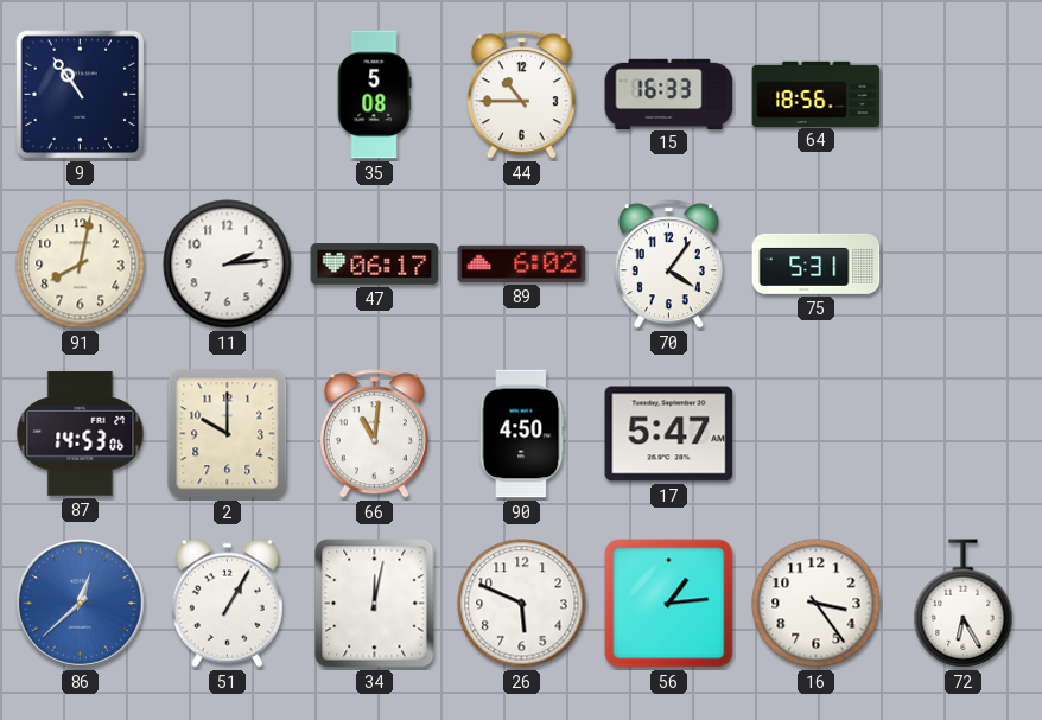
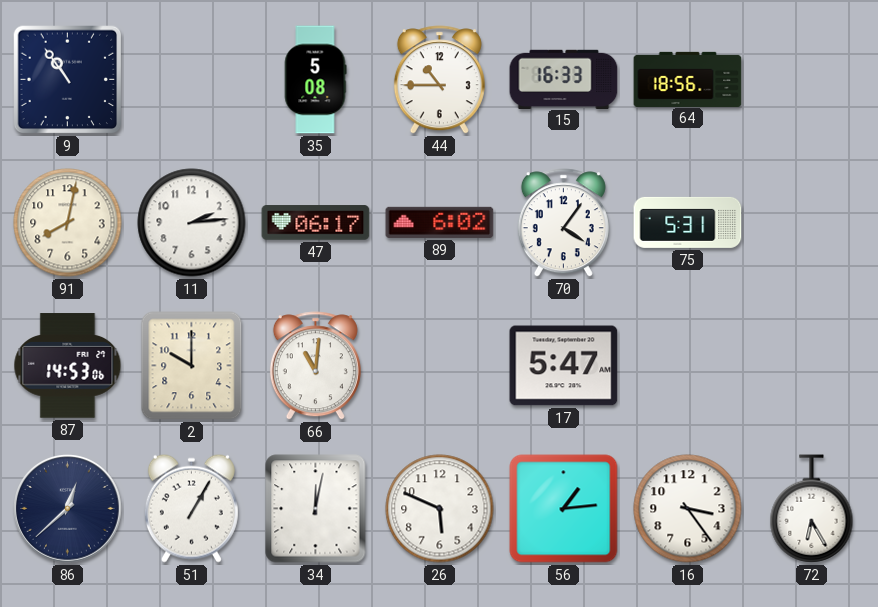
90: 4:50 -> none (522, 434)
86 dial: blue -> navy (68, 509)
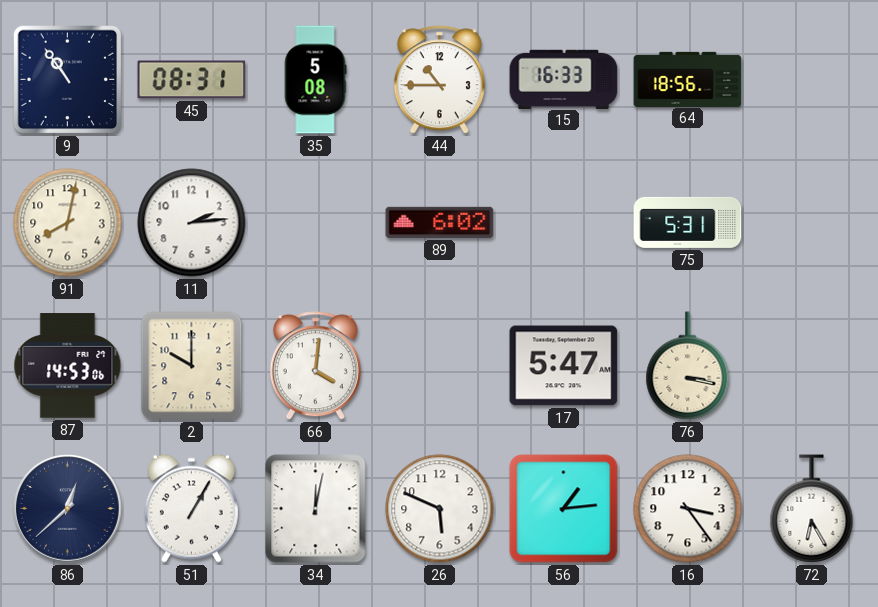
45: none -> 08:31 (192, 80)
47: 06:17 -> none (316, 223)
70: 4:06 -> none (563, 223)
66: 11:01 -> 4:01 (315, 366)
76: none -> 3:17 (688, 366)
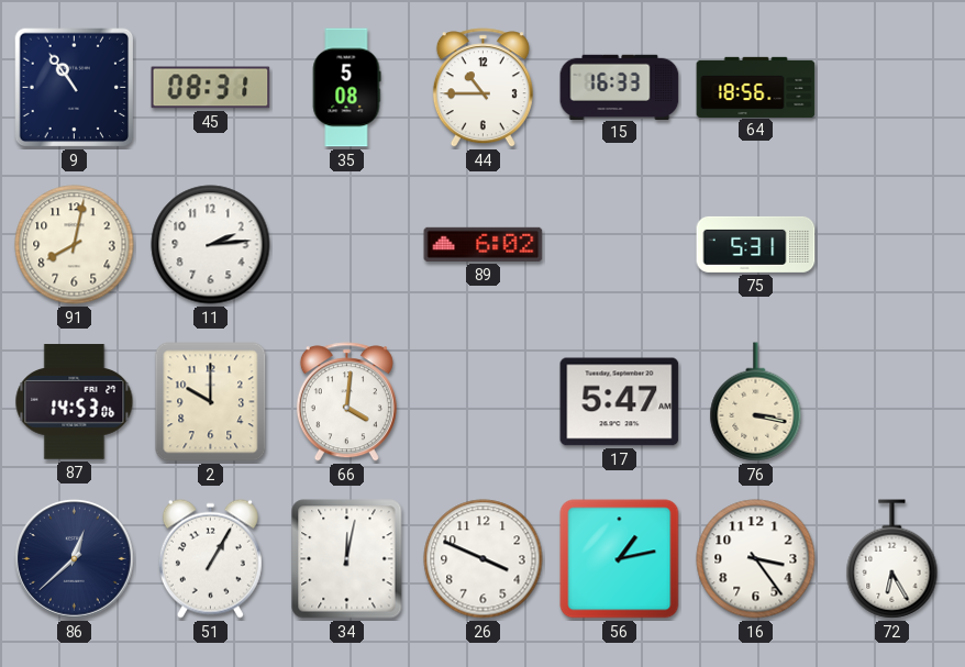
26: 5:49 -> 3:49 (484, 559)
56: 1:14 -> 1:13 (620, 559)
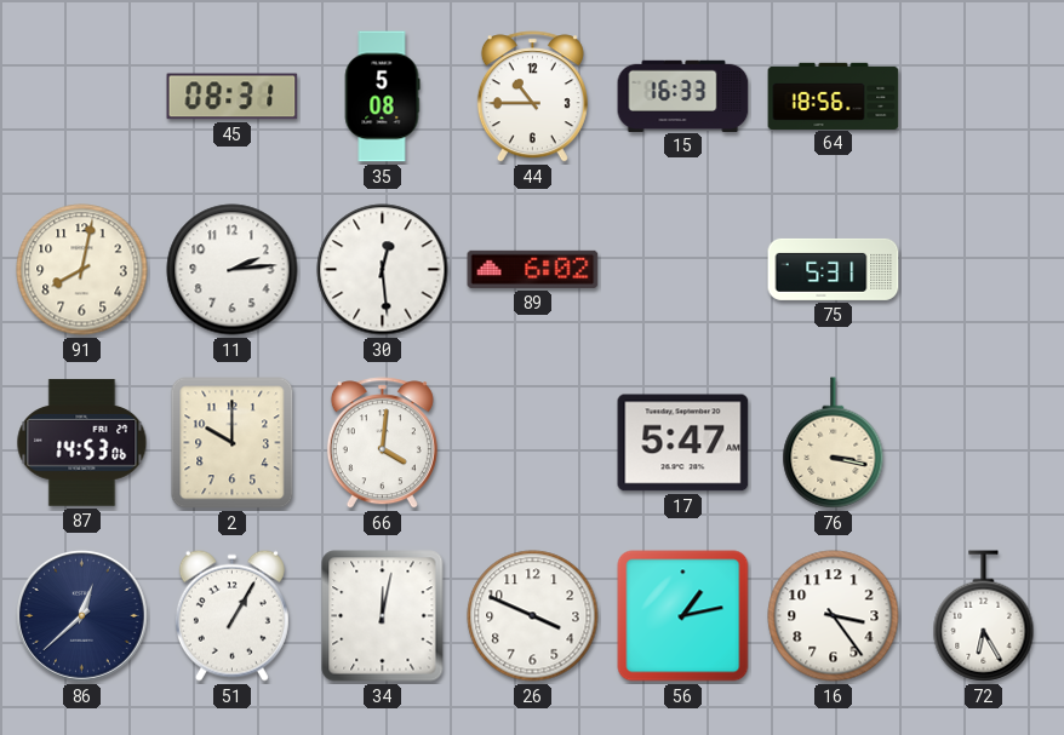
9: 10:54 -> none (75, 88)
30: none -> 12:29 (383, 270)
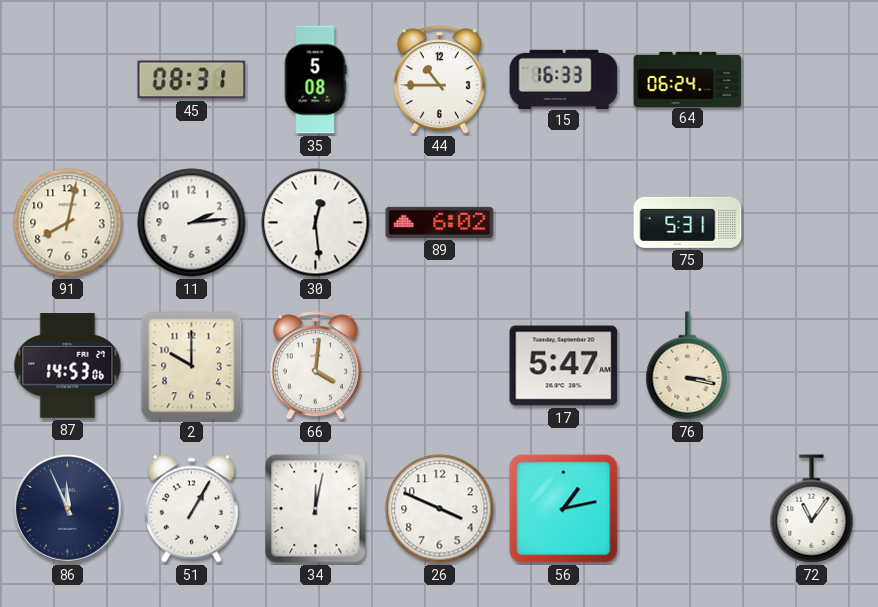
64: 18:56 -> 06:24 (688, 79)
86: 12:38 -> 11:56 (68, 509)
16: 3:24 -> none (834, 616)
72: 6:25 -> 11:06 (812, 509)
